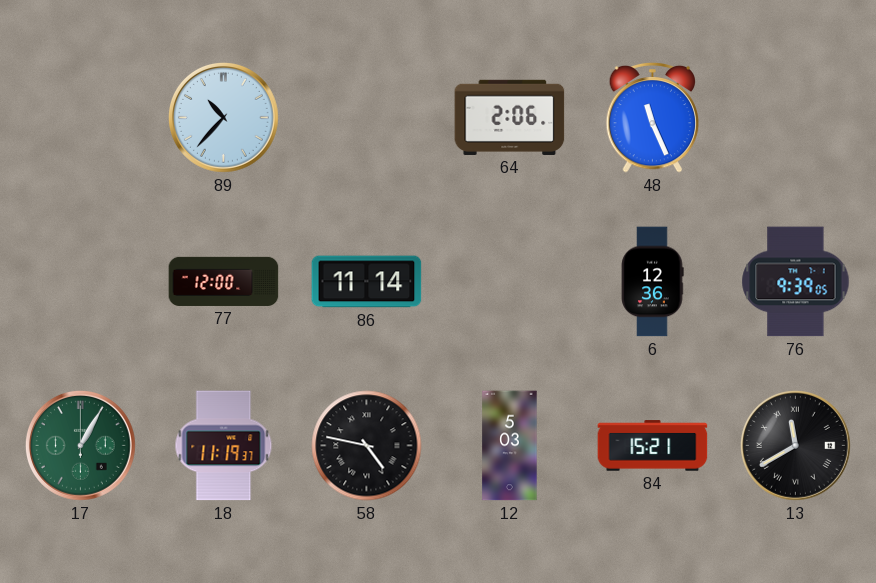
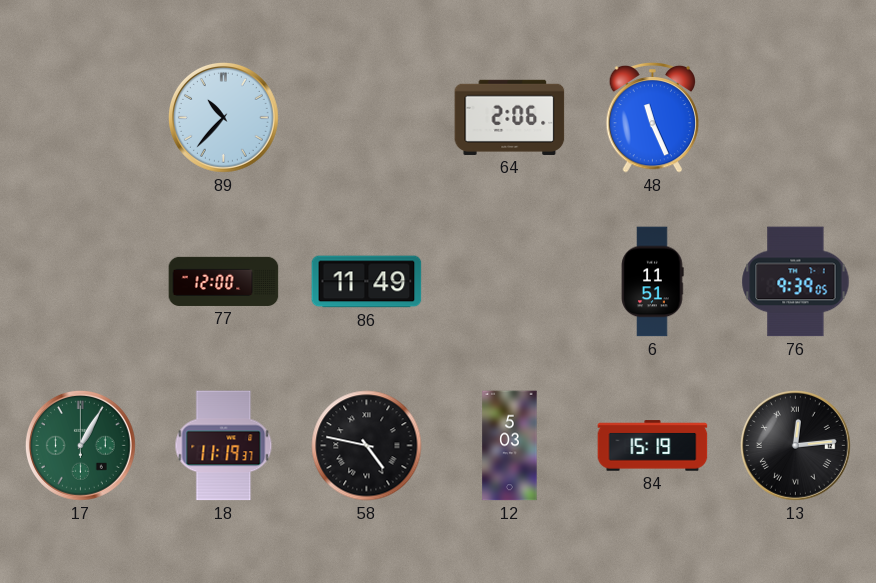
86: 11:14 -> 11:49 (367, 282)
6: 12:36 -> 11:51 (652, 282)
84: 15:21 -> 15:19 (653, 446)
13: 11:40 -> 12:14 (796, 446)
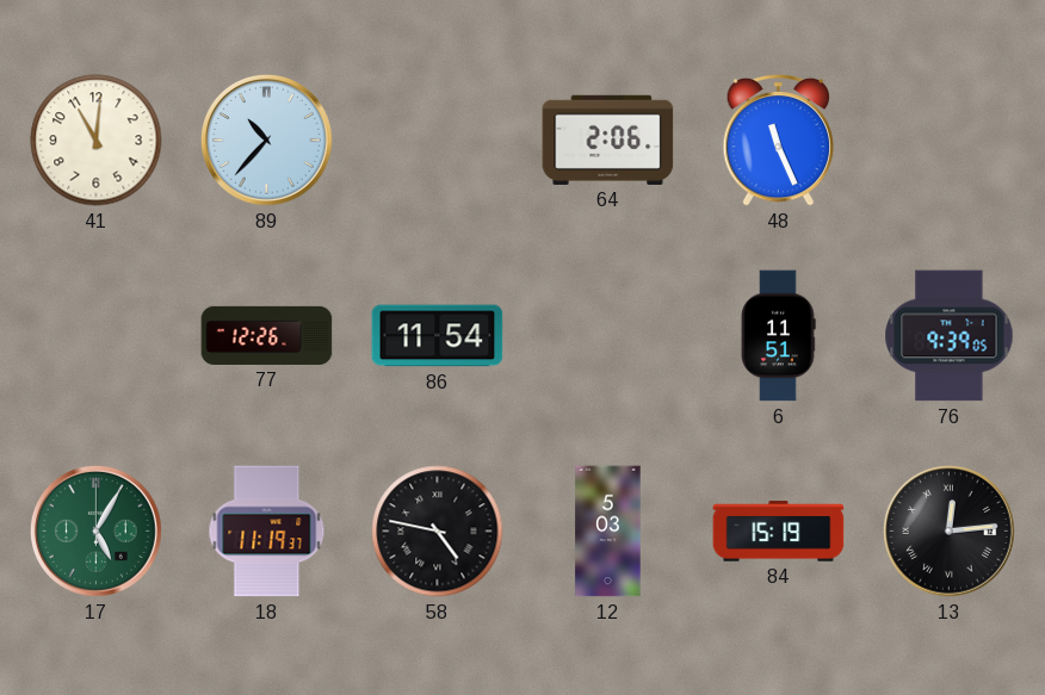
41: none -> 11:01 (97, 141)
77: 12:00 -> 12:26 (267, 335)
86: 11:49 -> 11:54 (438, 336)
17: 1:05 -> 5:05 (97, 532)
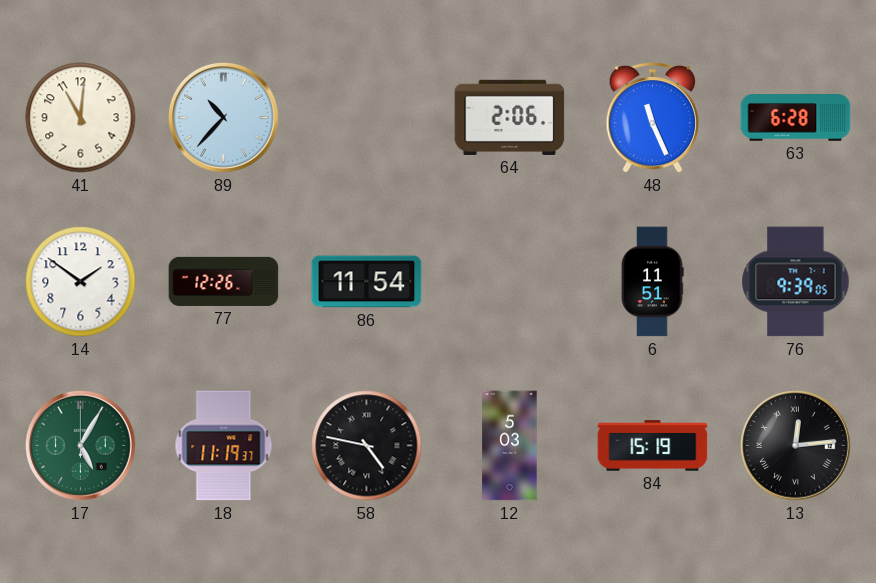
63: none -> 6:28 (796, 118)
14: none -> 1:51 (81, 282)
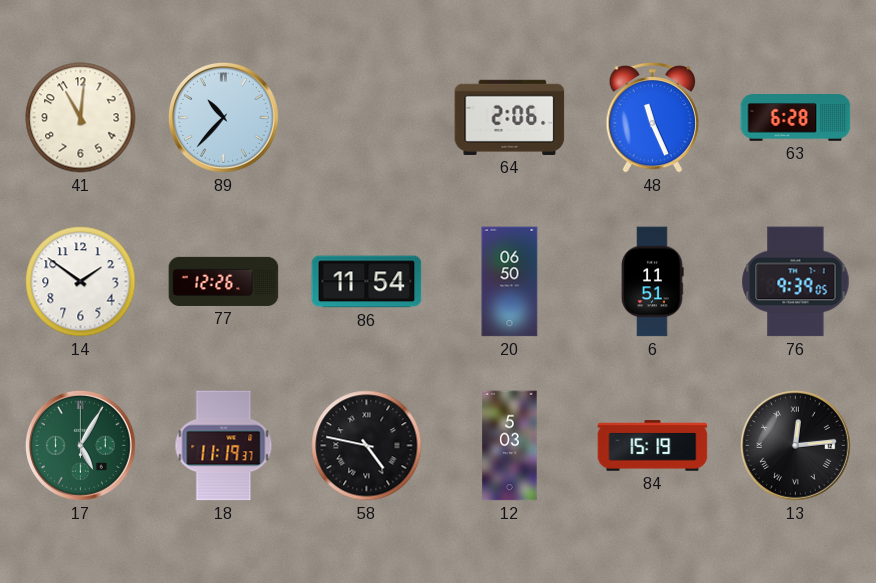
20: none -> 06:50 (510, 282)
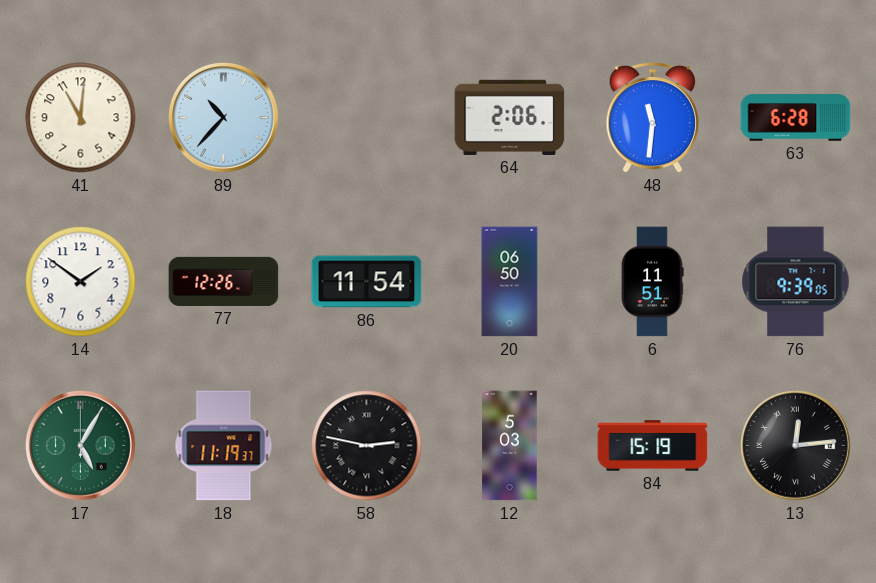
48: 11:26 -> 11:31 (653, 117)
58: 4:47 -> 2:47 (367, 446)
